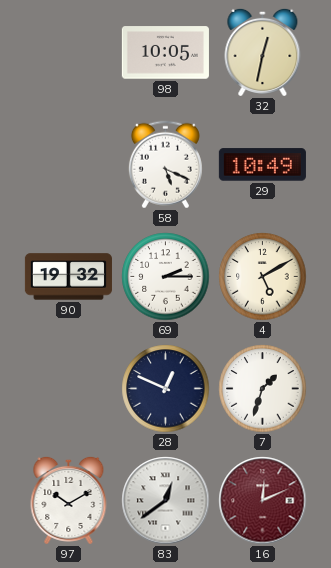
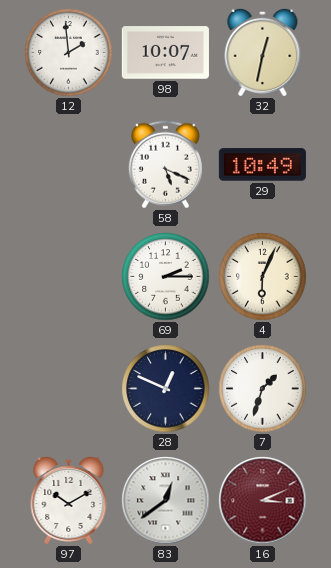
12: none -> 1:59 (69, 53)
98: 10:05 -> 10:07 (165, 53)
90: 19:32 -> none (68, 277)
4: 5:10 -> 6:04 (263, 277)
16: 12:11 -> 3:11 (263, 501)
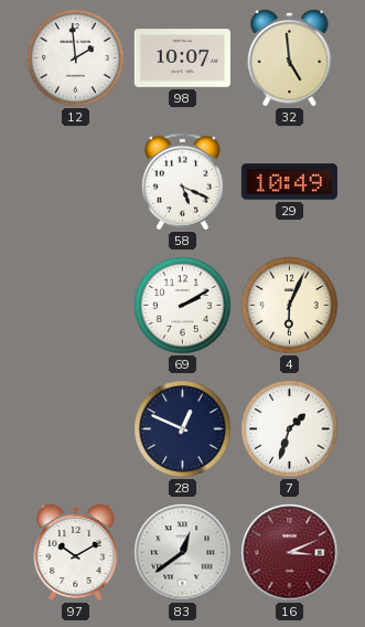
32: 12:32 -> 4:59 (290, 57)
69: 2:15 -> 2:10 (183, 306)
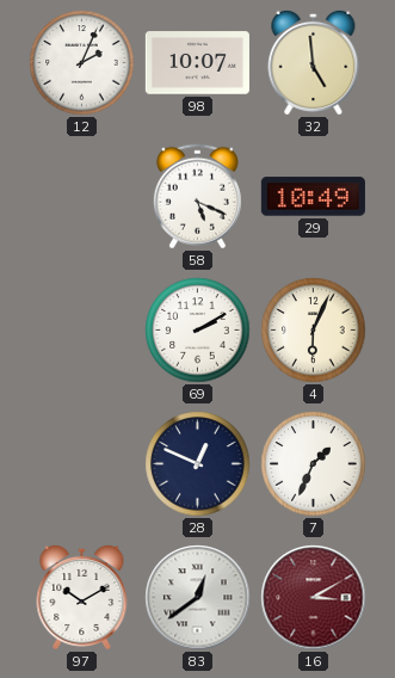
12: 1:59 -> 2:04 (82, 63)
7: 1:33 -> 1:34 (314, 464)
16: 3:11 -> 3:10 (314, 598)
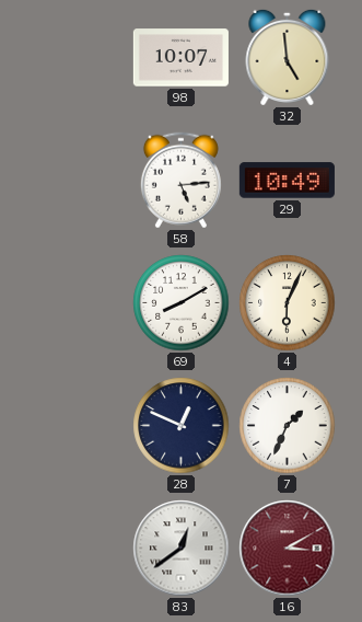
12: 2:04 -> none (82, 63)
58: 5:19 -> 5:14 (180, 181)
69: 2:10 -> 8:10 (182, 303)
97: 10:10 -> none (82, 597)
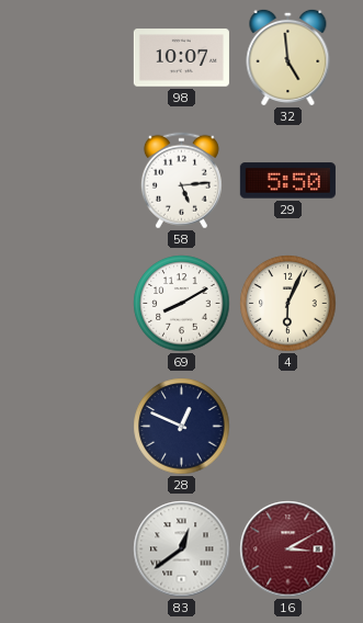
29: 10:49 -> 5:50 (287, 181)
7: 1:34 -> none (288, 426)
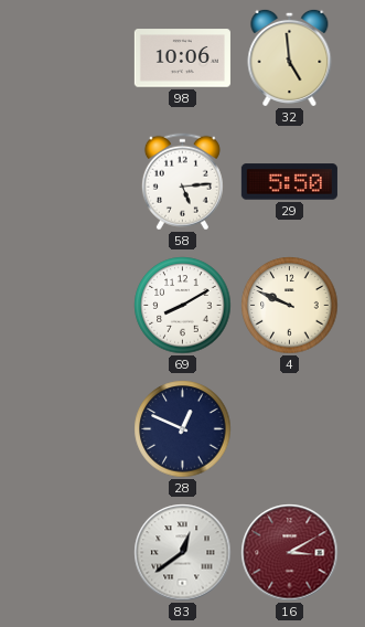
98: 10:07 -> 10:06 (182, 59)
4: 6:04 -> 9:49 (290, 306)
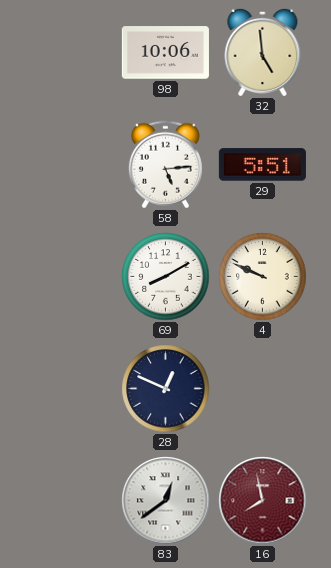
29: 5:50 -> 5:51 (262, 165)
16: 3:10 -> 7:58 (263, 501)
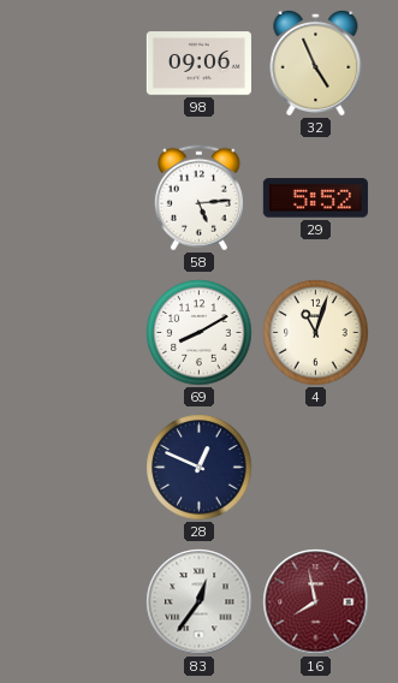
98: 10:06 -> 09:06 (198, 64)
32: 4:59 -> 4:56 (316, 63)
29: 5:51 -> 5:52 (315, 198)
4: 9:49 -> 11:03 (316, 333)
83: 12:39 -> 12:36 (200, 602)
